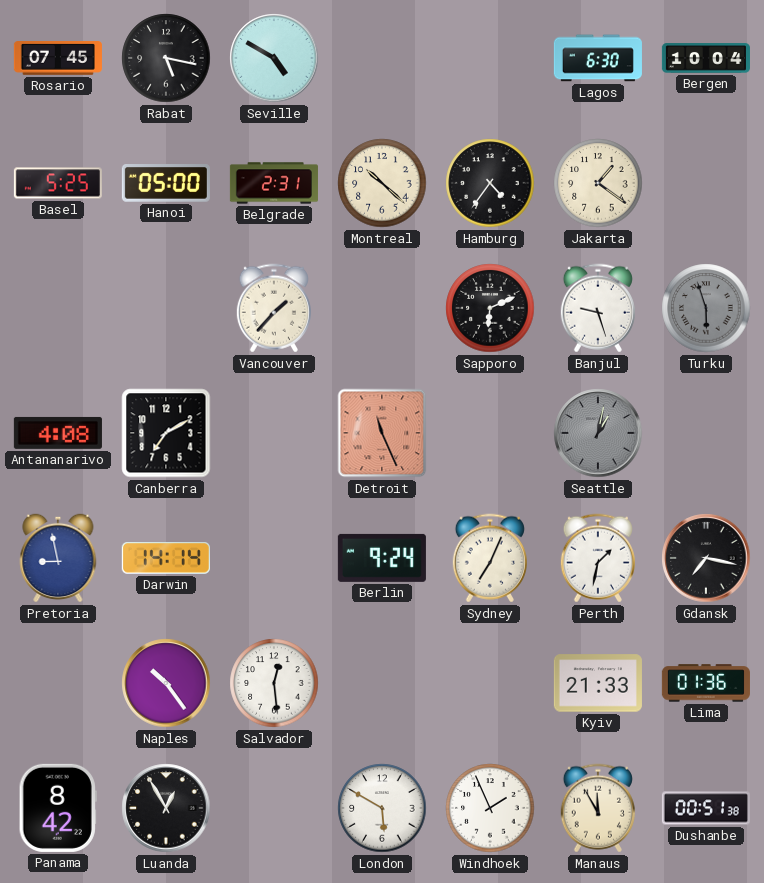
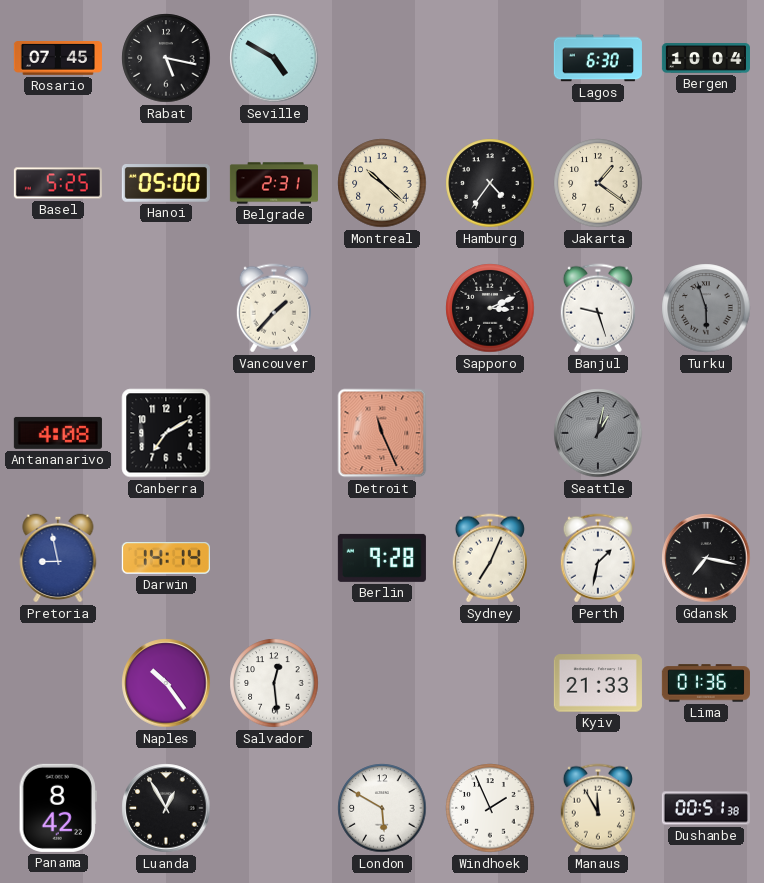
Sapporo: 6:11 -> 3:11 (490, 308)
Berlin: 9:24 -> 9:28 (382, 558)
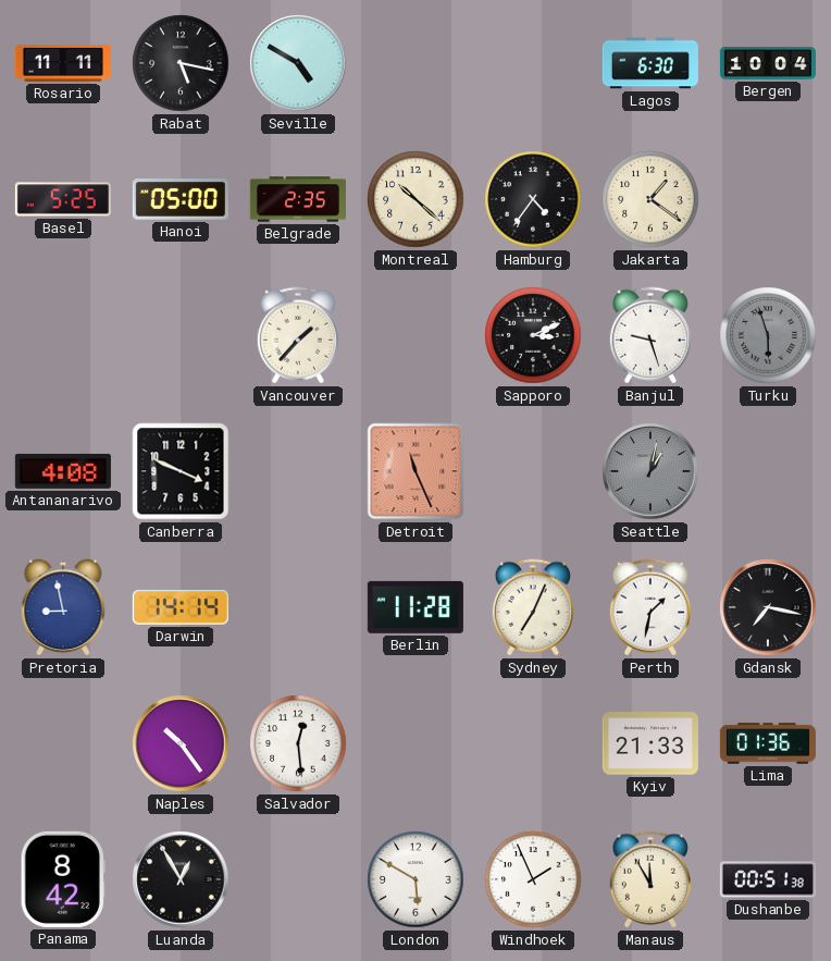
Rosario: 07:45 -> 11:11 (63, 64)
Belgrade: 2:31 -> 2:35 (298, 199)
Canberra: 7:10 -> 3:49 (181, 471)
Berlin: 9:28 -> 11:28 (415, 607)
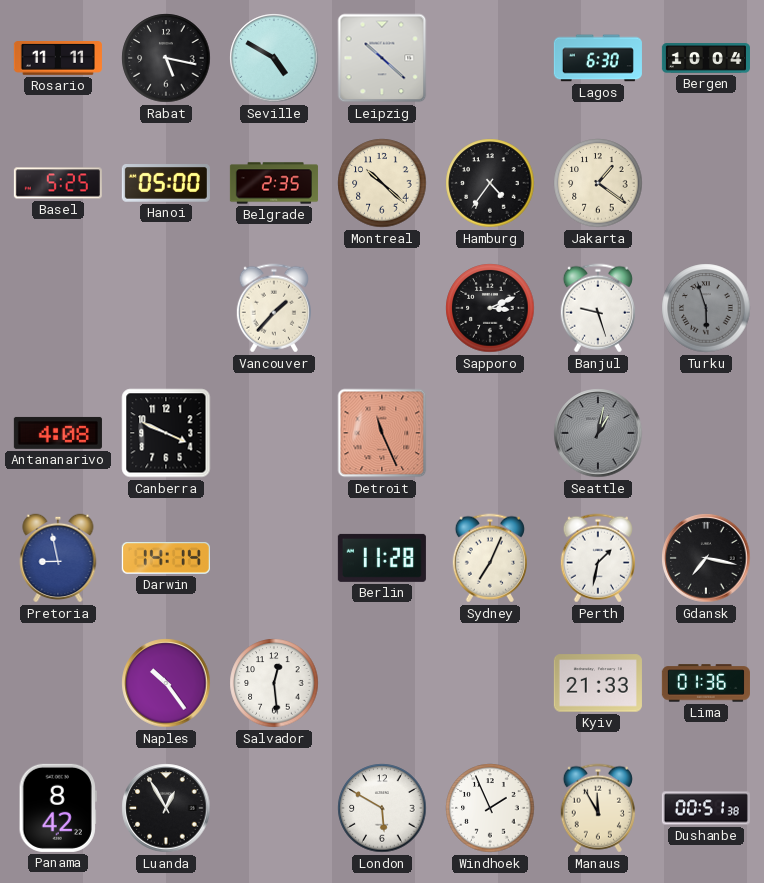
Leipzig: none -> 10:22 (382, 58)
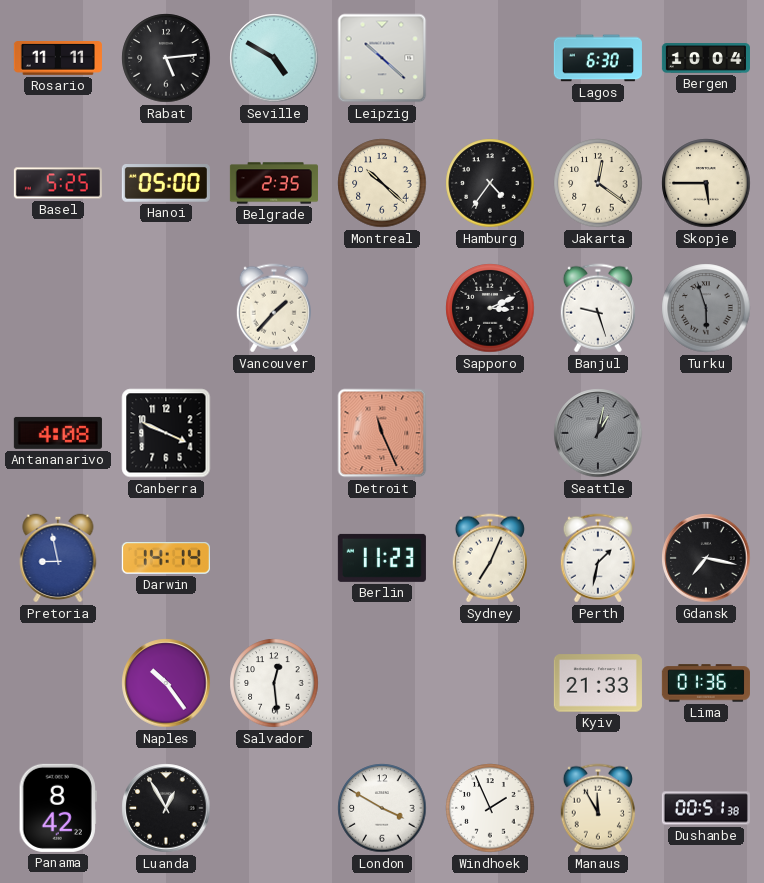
Rabat: 5:17 -> 5:14 (166, 58)
Jakarta: 1:21 -> 12:21 (598, 183)
Skopje: none -> 5:45 (706, 183)
Berlin: 11:28 -> 11:23 (382, 558)
London: 5:50 -> 3:50 (382, 808)
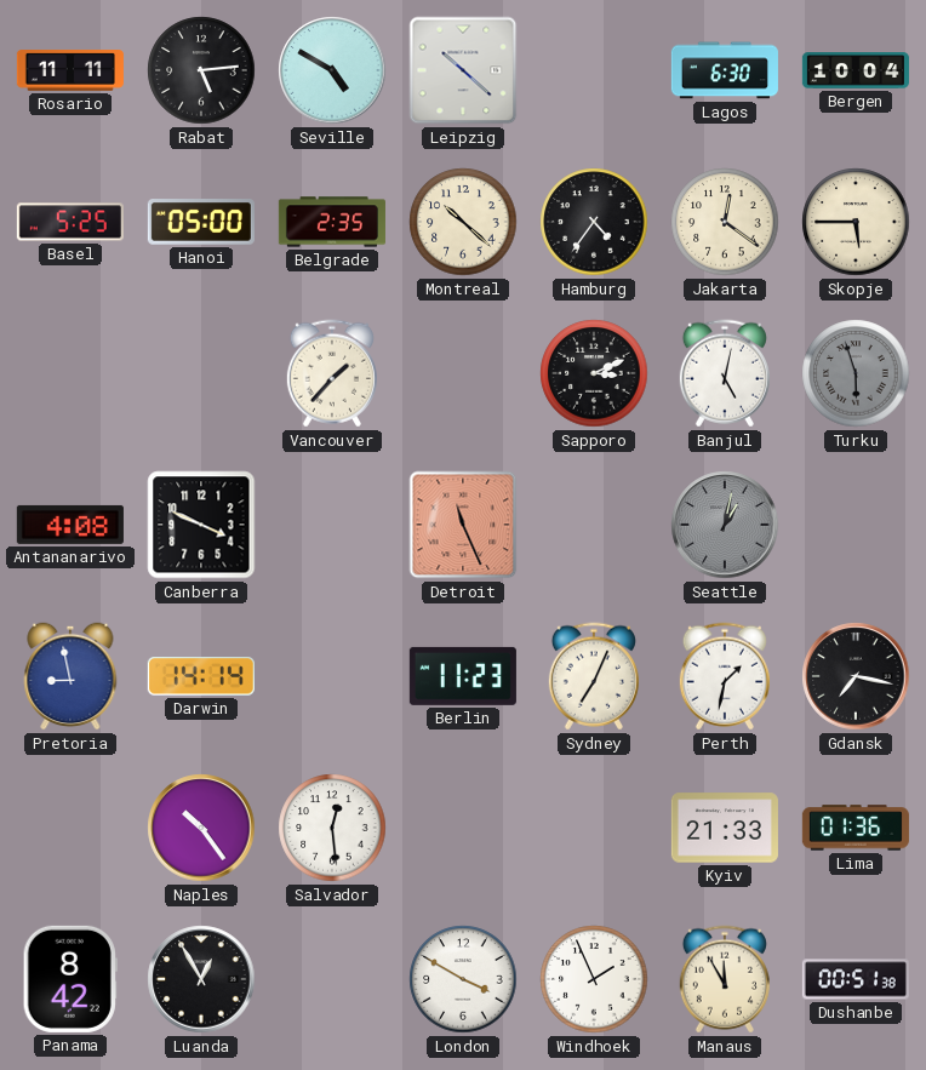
Banjul: 9:27 -> 5:02 (725, 373)
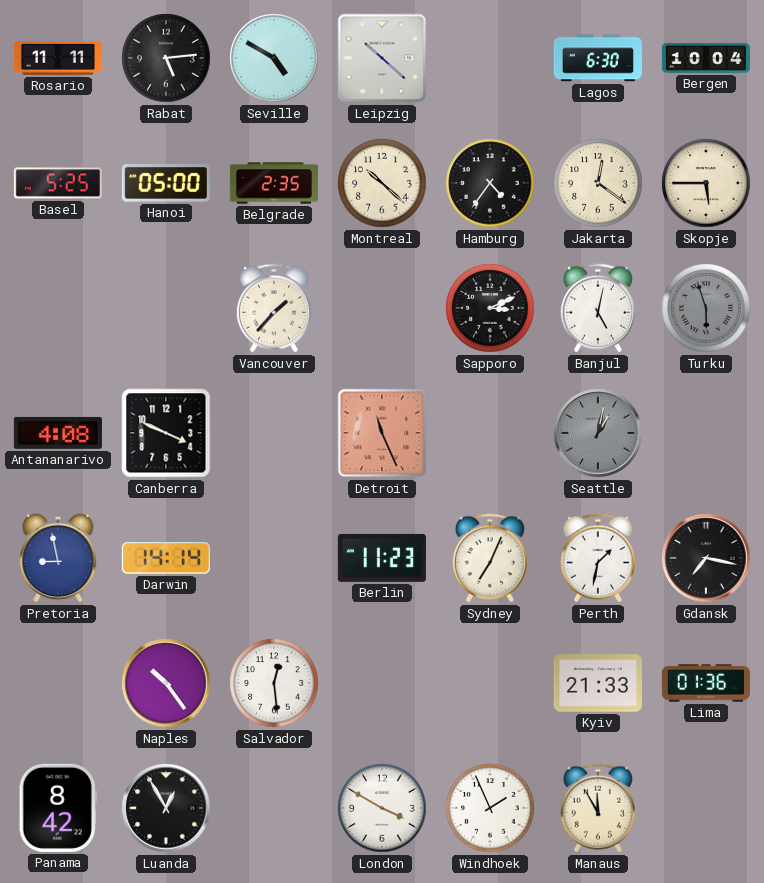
Dushanbe: 00:51 -> none (856, 979)
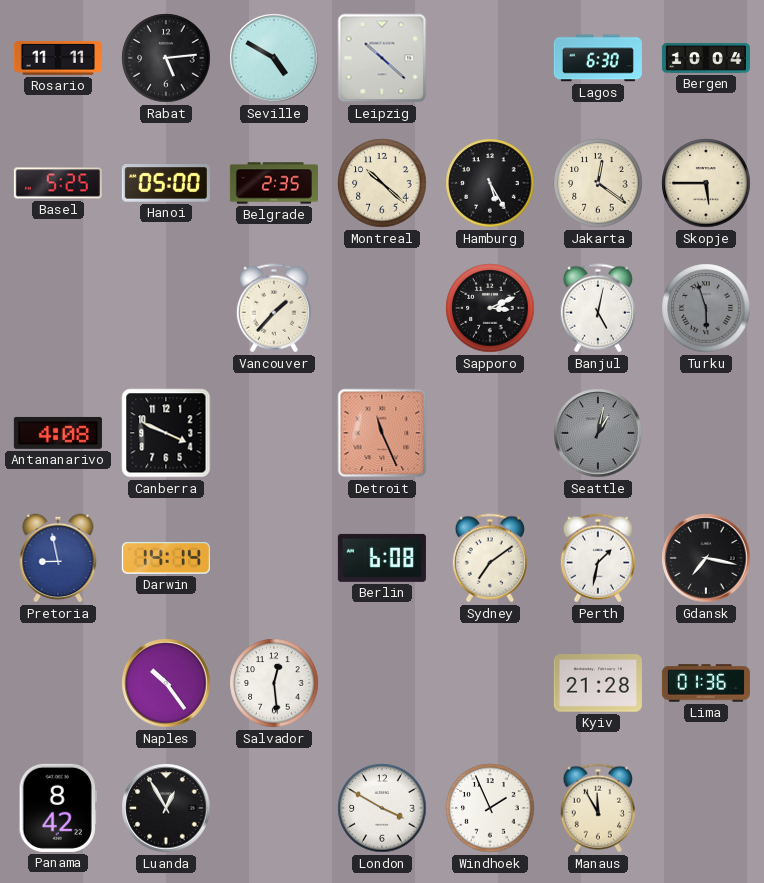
Hamburg: 4:36 -> 5:25 (490, 183)
Berlin: 11:23 -> 6:08 (382, 558)
Sydney: 7:04 -> 7:09 (490, 558)
Kyiv: 21:33 -> 21:28 (598, 683)
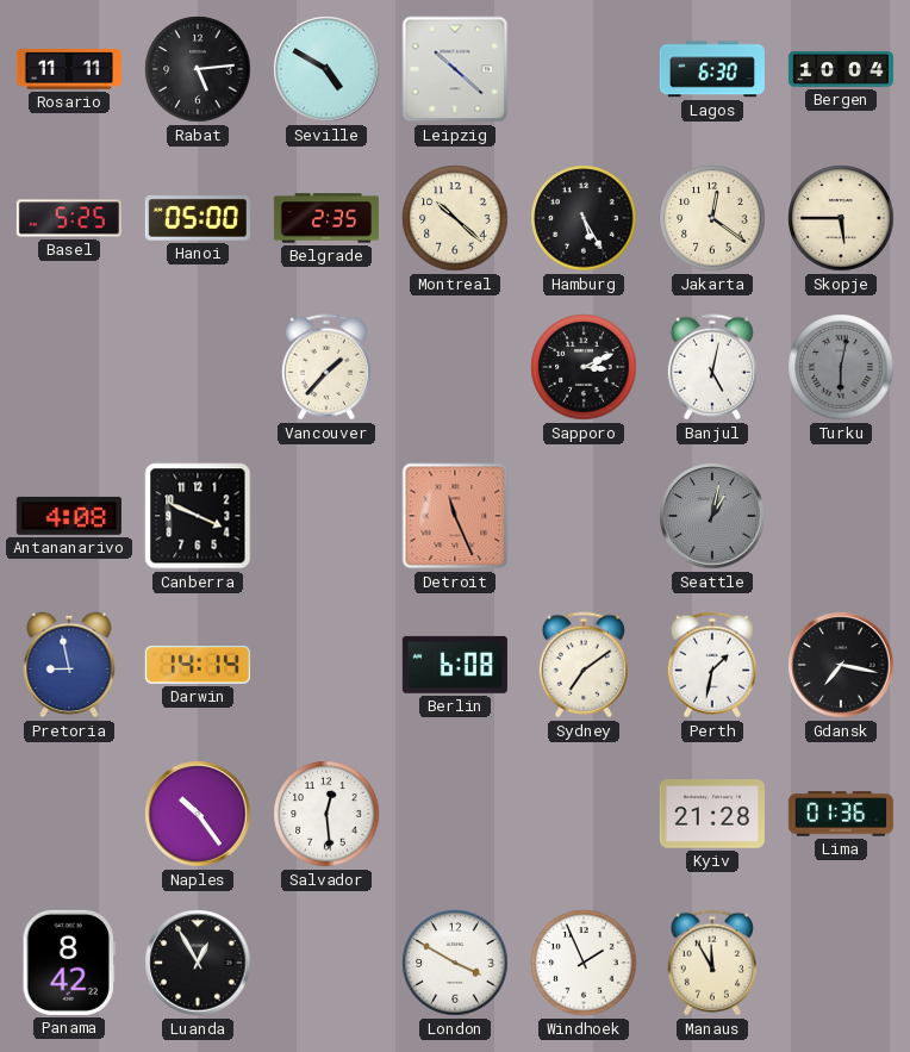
Turku: 5:57 -> 6:02 (841, 367)
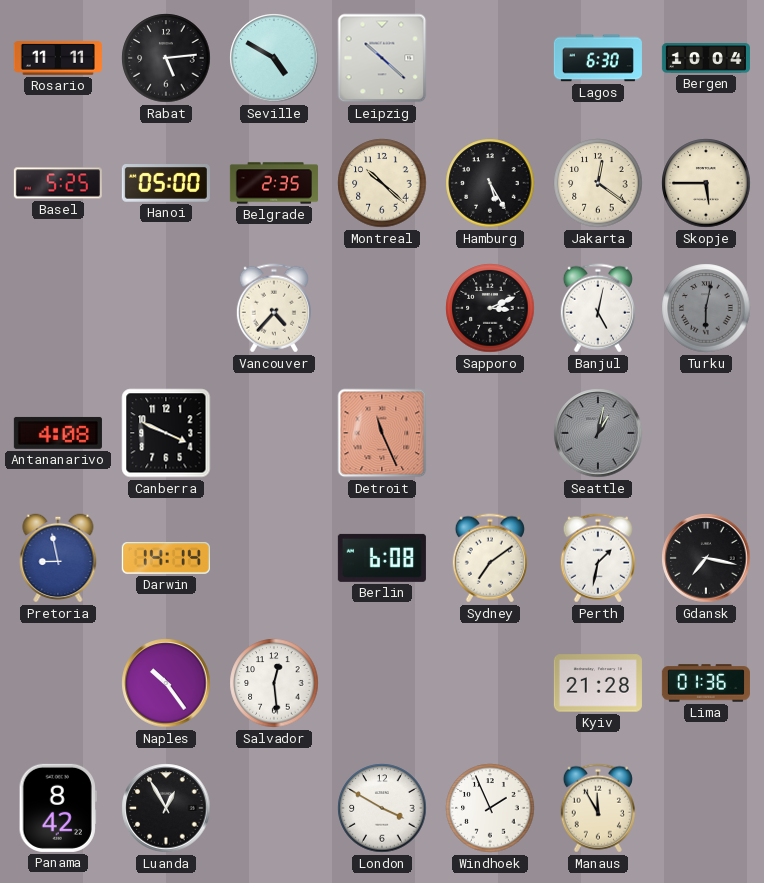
Vancouver: 1:37 -> 4:37 (274, 308)
